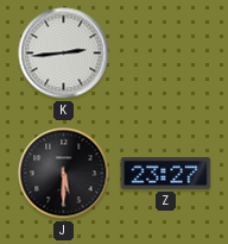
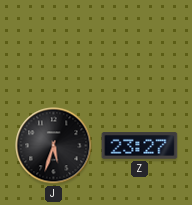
K: 2:44 -> none (64, 54)
J: 5:30 -> 5:33 (54, 146)
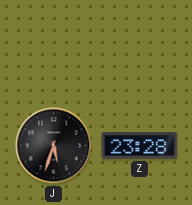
Z: 23:27 -> 23:28 (140, 146)
